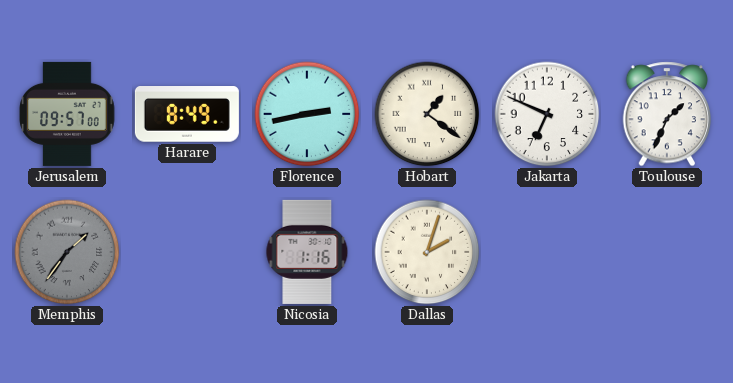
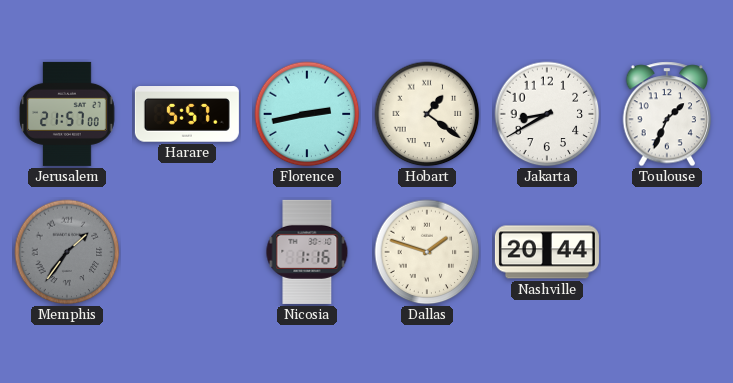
Jerusalem: 09:57 -> 21:57 (67, 114)
Harare: 8:49 -> 5:57 (187, 114)
Jakarta: 6:49 -> 8:40 (547, 114)
Dallas: 2:03 -> 1:48 (427, 252)
Nashville: none -> 20:44 (547, 252)
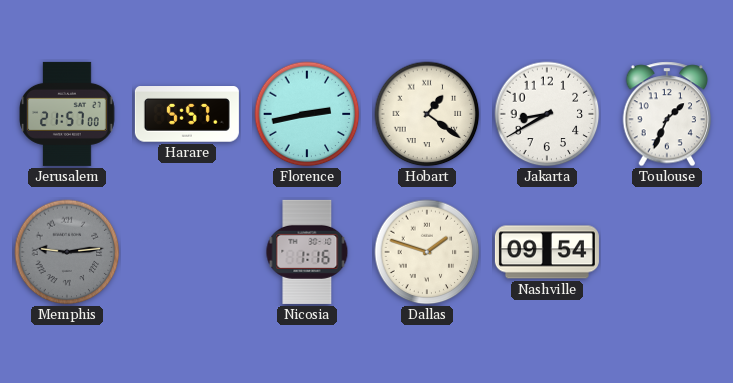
Memphis: 1:36 -> 9:14 (67, 252)
Nashville: 20:44 -> 09:54 (547, 252)
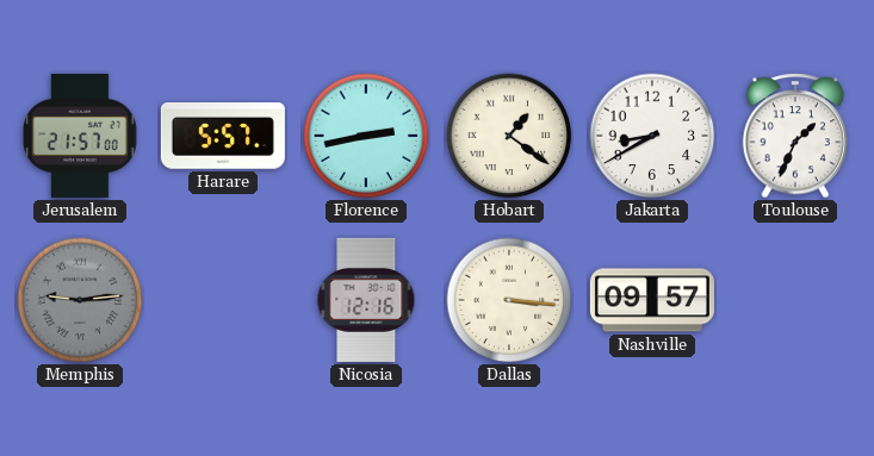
Nicosia: 1:16 -> 12:16 (366, 300)
Dallas: 1:48 -> 3:16 (509, 300)
Nashville: 09:54 -> 09:57 (652, 300)
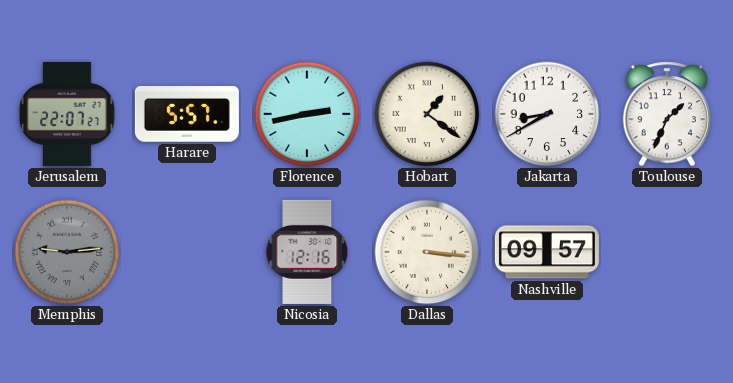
Jerusalem: 21:57 -> 22:07 (67, 114)
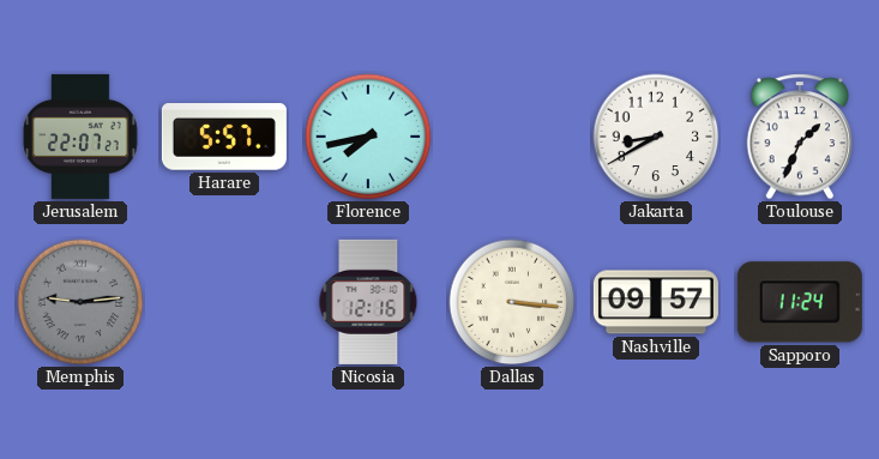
Florence: 2:43 -> 7:43 (368, 137)
Hobart: 1:21 -> none (427, 114)
Sapporo: none -> 11:24 (800, 302)
